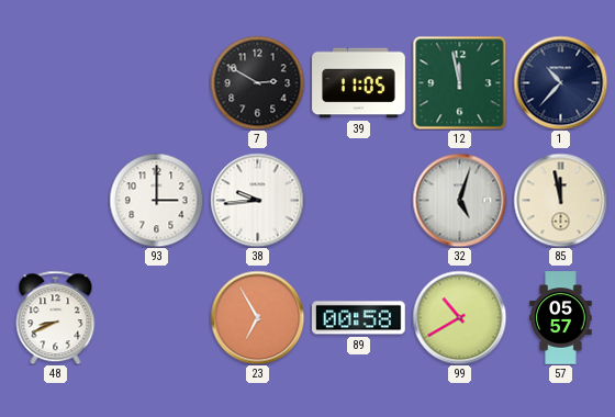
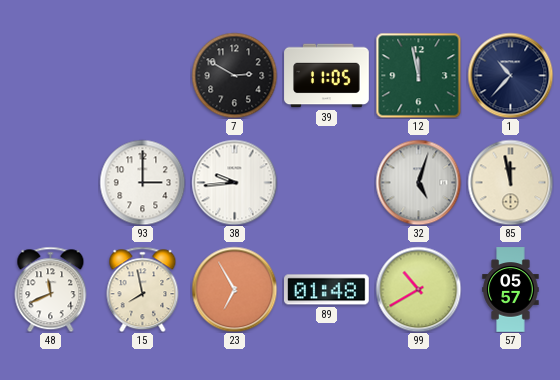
48: 8:41 -> 11:41 (51, 289)
15: none -> 7:58 (143, 289)
89: 00:58 -> 01:48 (327, 290)
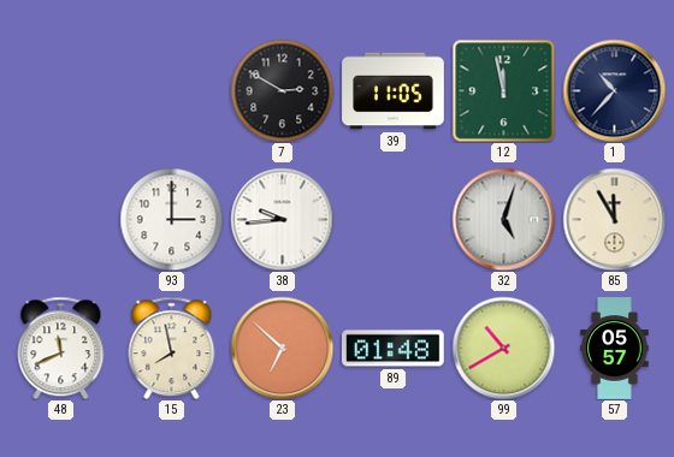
85: 11:58 -> 11:55 (614, 219)
23: 6:55 -> 6:52 (282, 348)
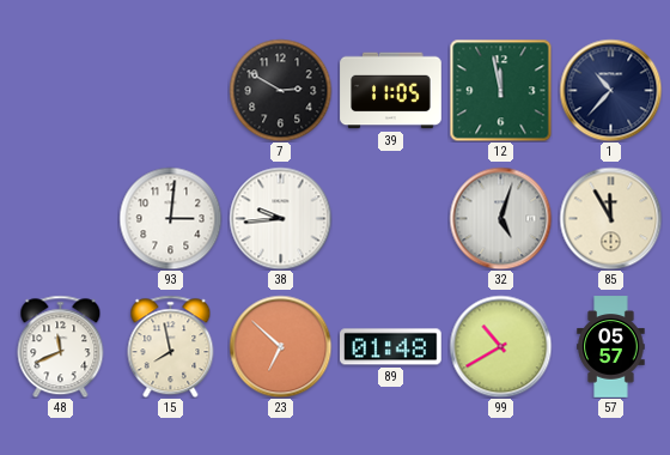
93: 3:00 -> 3:01 (170, 218)
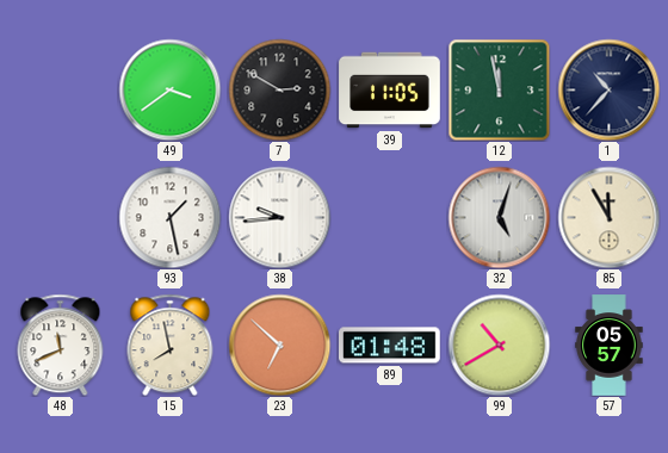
49: none -> 3:39 (169, 89)
93: 3:01 -> 1:28 (169, 217)
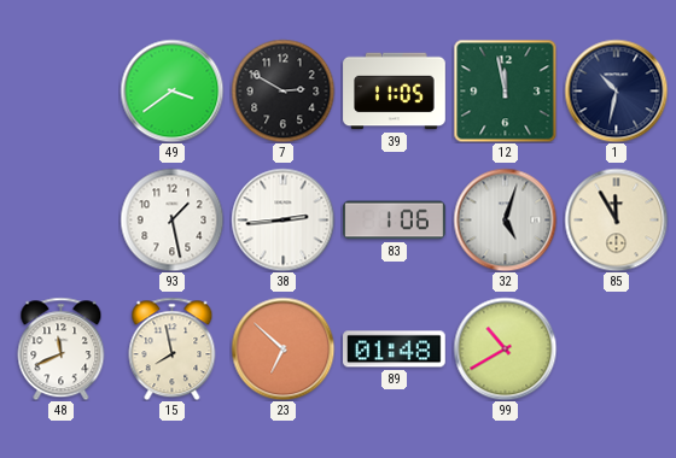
1: 10:37 -> 10:32 (616, 90)
38: 9:44 -> 2:44 (282, 219)
83: none -> 1:06 (395, 221)
57: 05:57 -> none (610, 346)
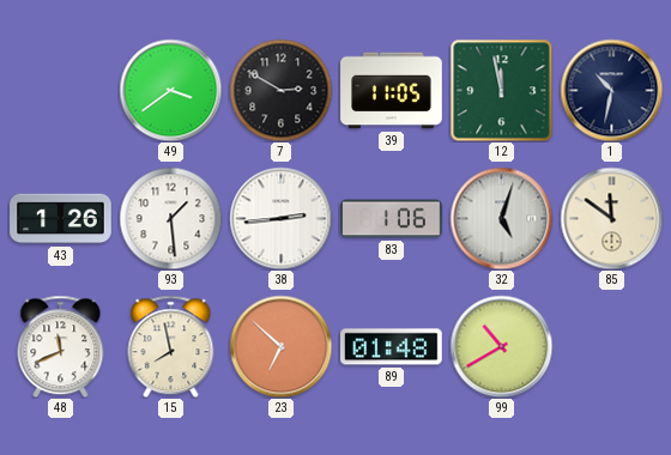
43: none -> 1:26 (61, 219)
93: 1:28 -> 1:29 (170, 218)
85: 11:55 -> 11:51 (611, 218)
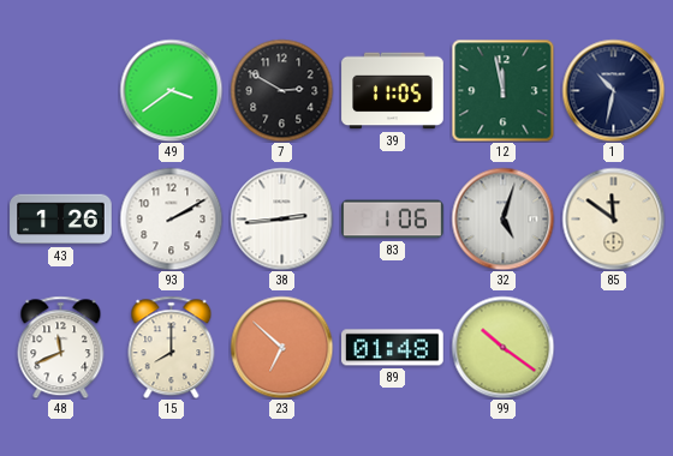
93: 1:29 -> 2:10 (171, 218)
15: 7:58 -> 8:00 (172, 347)
99: 10:40 -> 10:21 (502, 347)
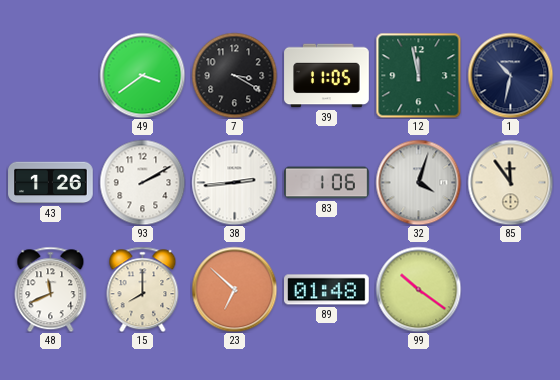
7: 2:50 -> 3:20 (234, 75)
32: 5:03 -> 4:03 (418, 182)
85: 11:51 -> 11:54 (510, 182)
